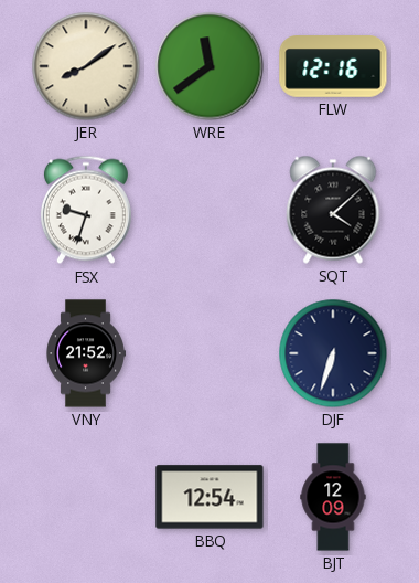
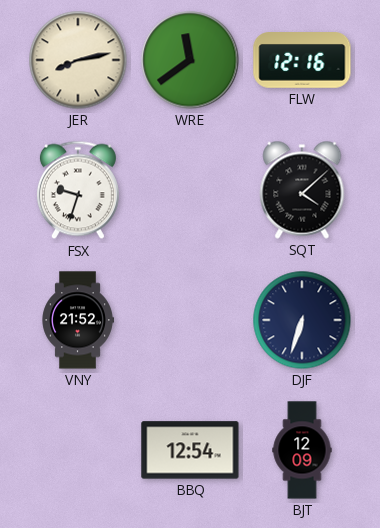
JER: 8:09 -> 8:13 (78, 60)
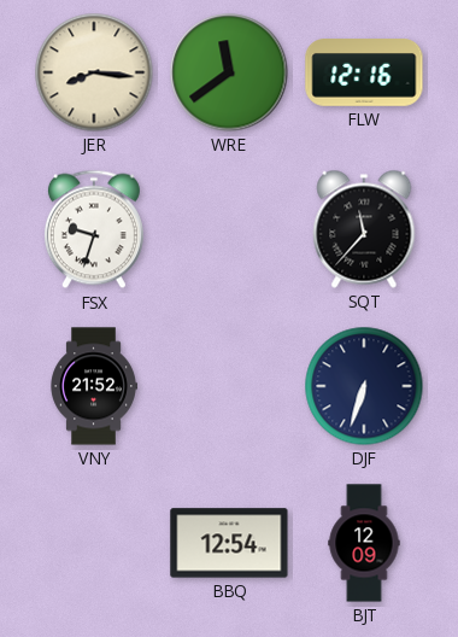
JER: 8:13 -> 8:16 (94, 72)
SQT: 4:08 -> 11:37 (364, 229)
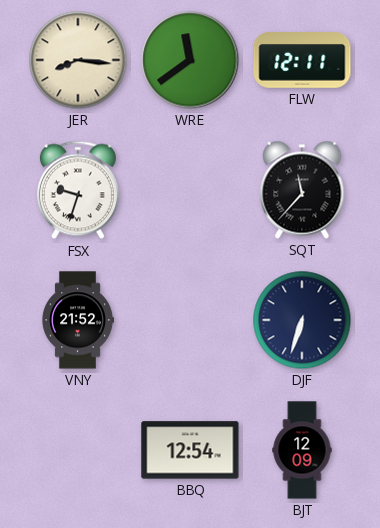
FLW: 12:16 -> 12:11 (302, 60)
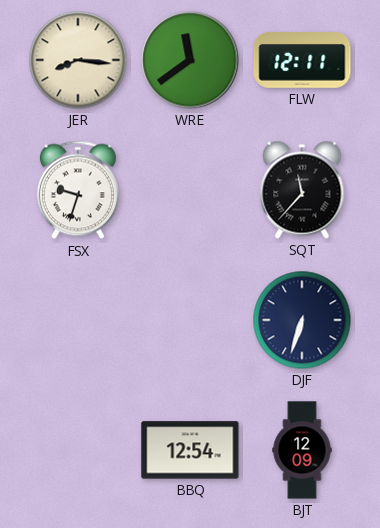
VNY: 21:52 -> none (78, 320)
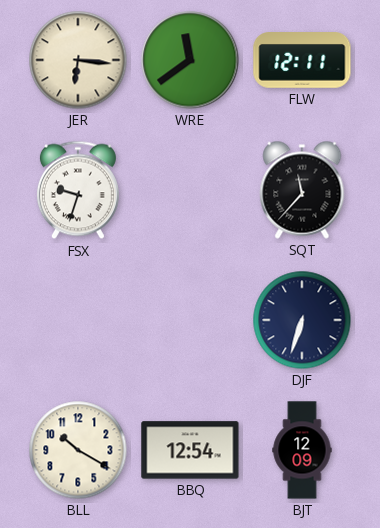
JER: 8:16 -> 6:16 (78, 60)
BLL: none -> 10:20 (78, 450)
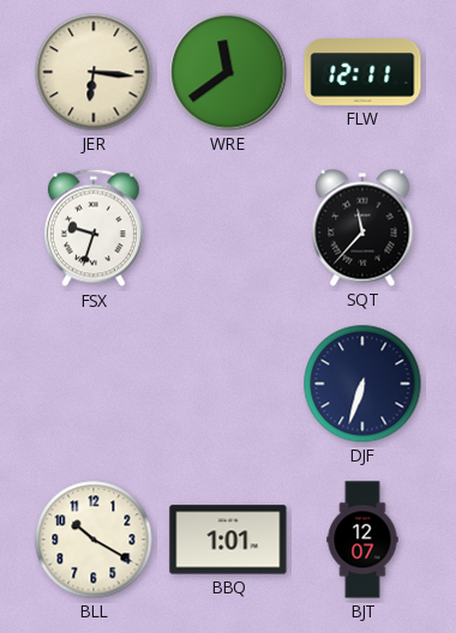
BBQ: 12:54 -> 1:01 (228, 539)
BJT: 12:09 -> 12:07 (362, 539)
